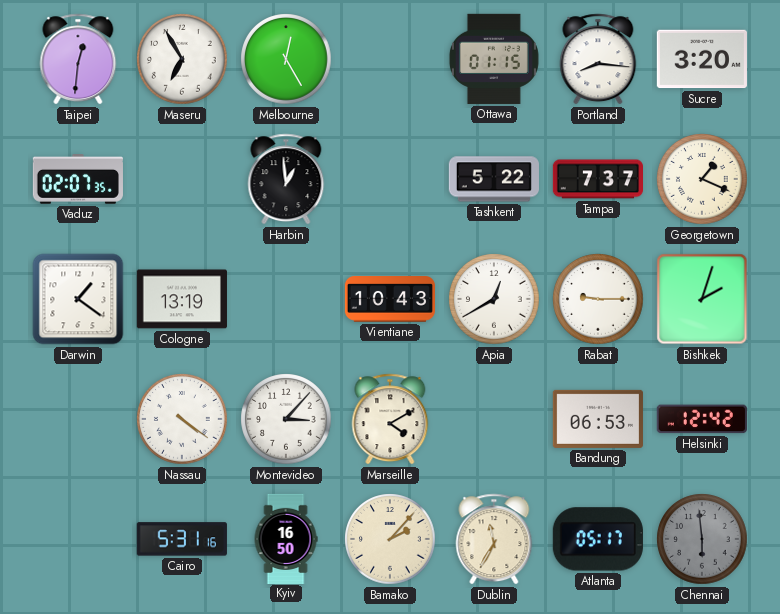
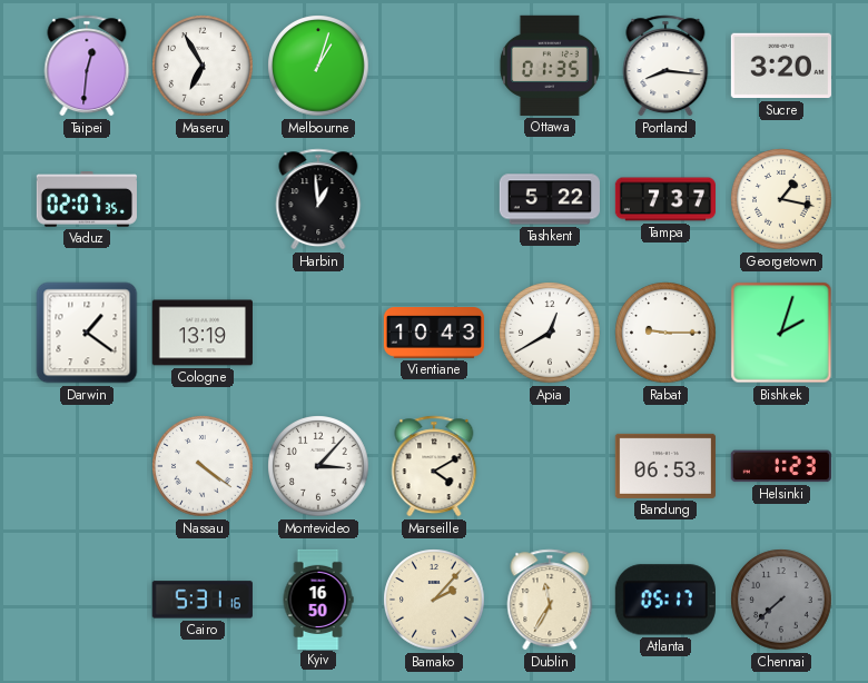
Melbourne: 12:25 -> 1:03 (318, 66)
Ottawa: 01:15 -> 01:35 (550, 66)
Georgetown: 1:19 -> 1:17 (781, 199)
Helsinki: 12:42 -> 1:23 (781, 466)
Chennai: 5:59 -> 7:38 (781, 600)
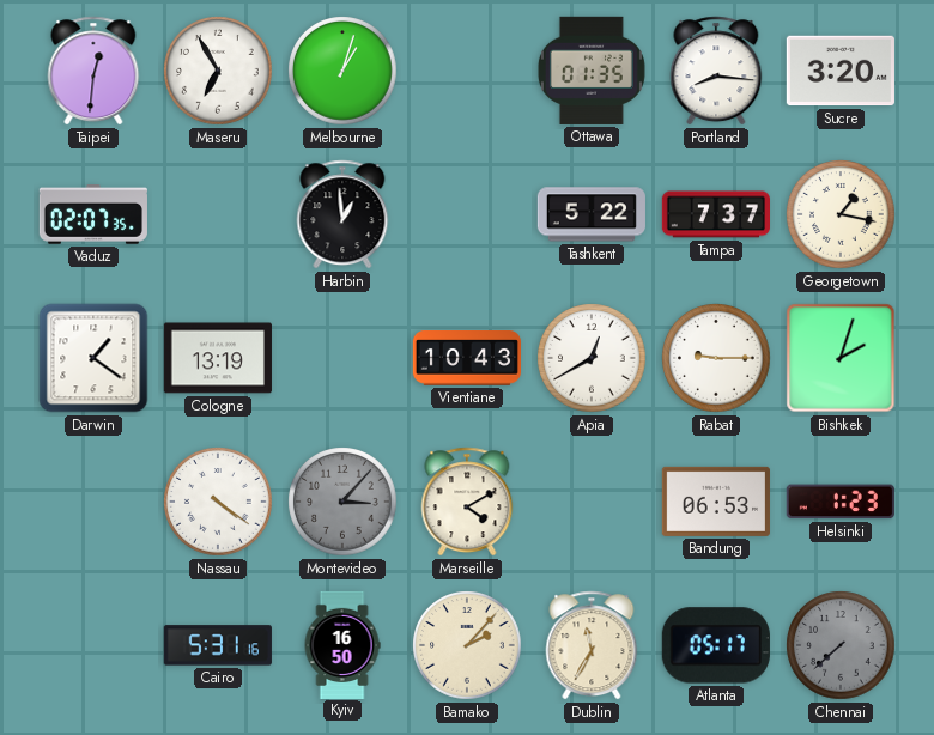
Montevideo dial: white -> grey (342, 502)
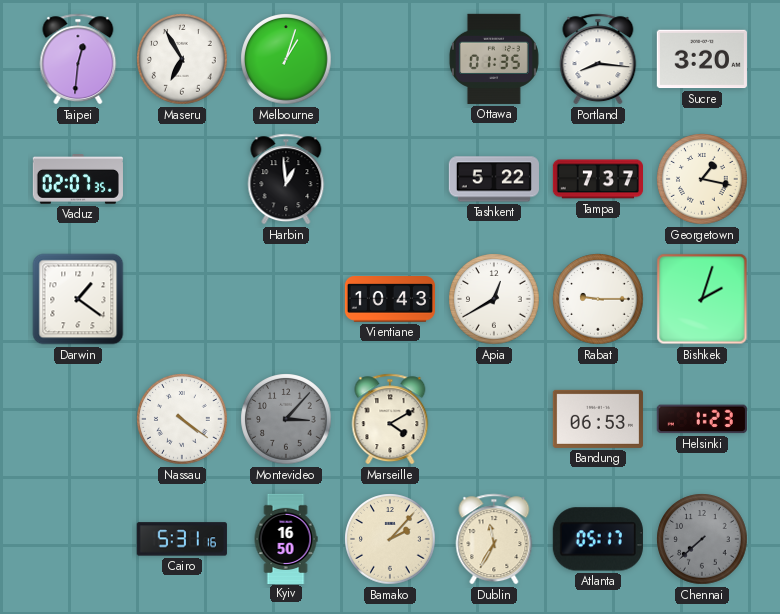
Cologne: 13:19 -> none (218, 358)
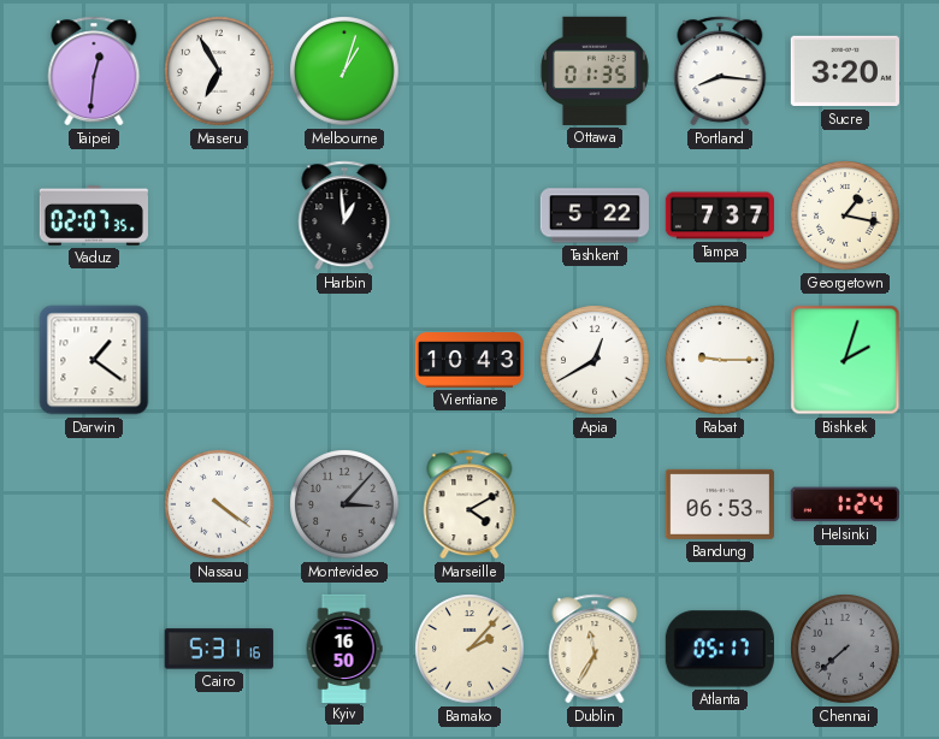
Helsinki: 1:23 -> 1:24 (845, 504)
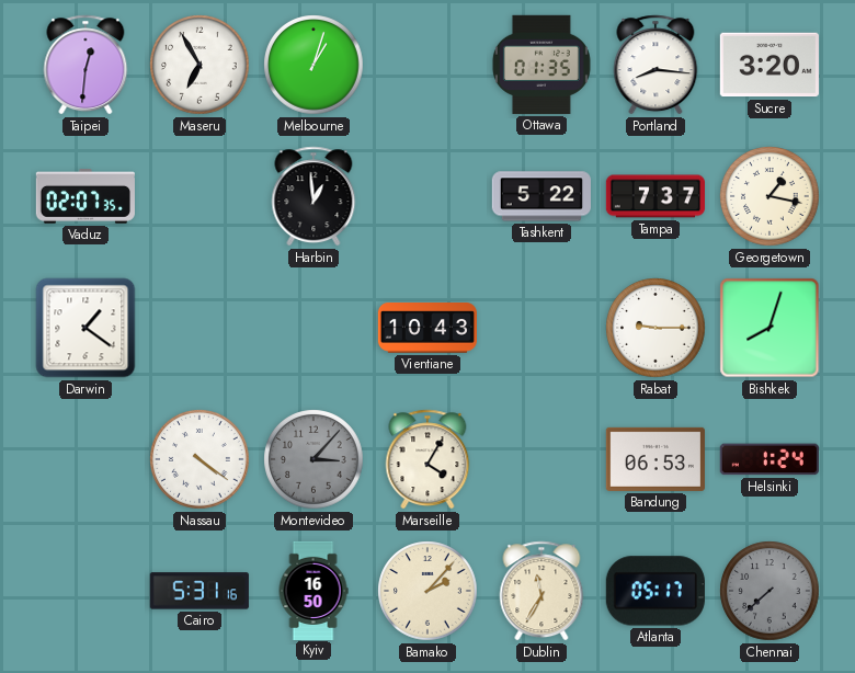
Apia: 12:40 -> none (595, 360)
Bishkek: 2:03 -> 8:03 (770, 328)
Marseille: 4:10 -> 4:05 (428, 459)
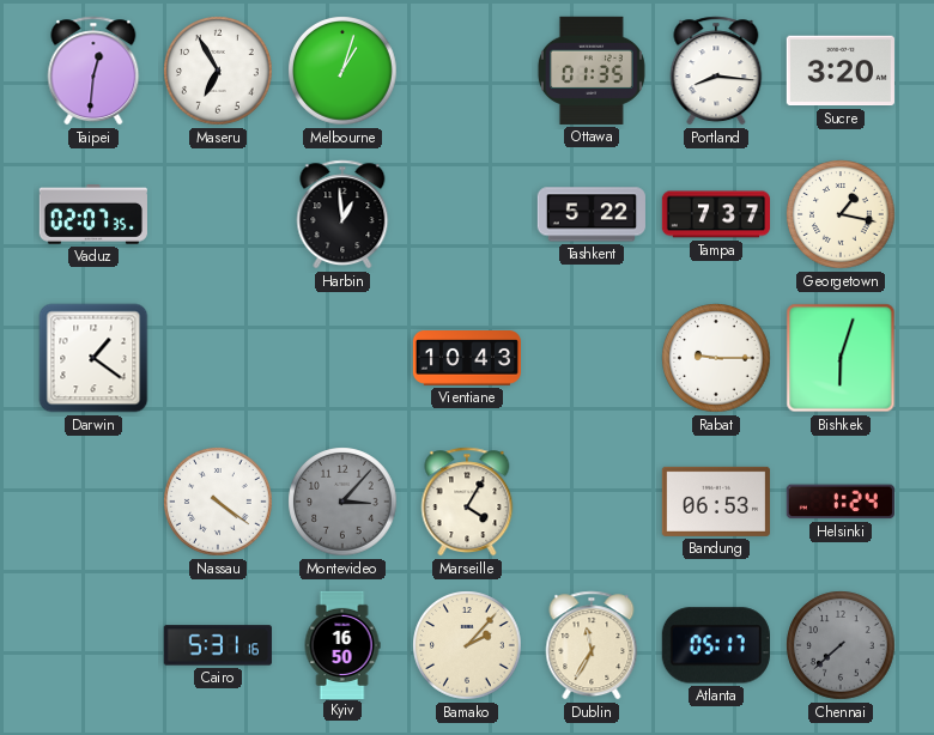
Bishkek: 8:03 -> 6:03 (841, 358)
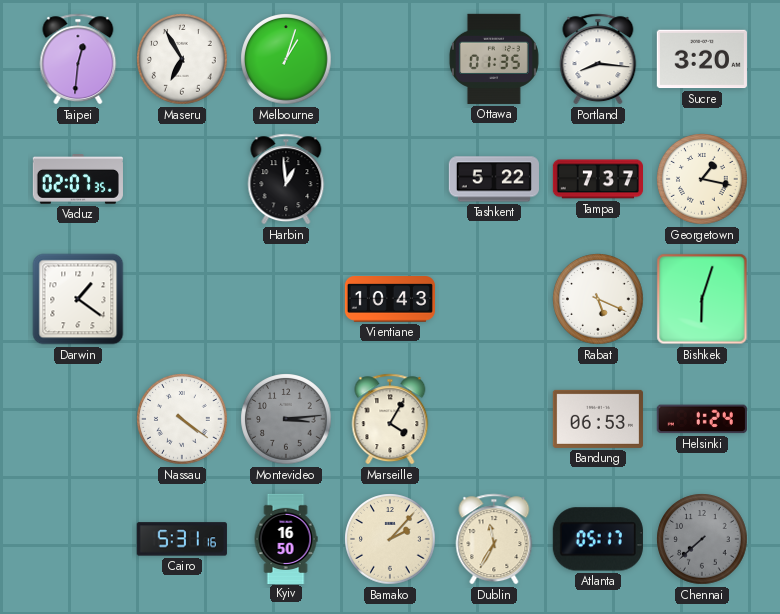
Rabat: 9:15 -> 5:19 (598, 299)
Montevideo: 3:07 -> 3:14 (286, 419)
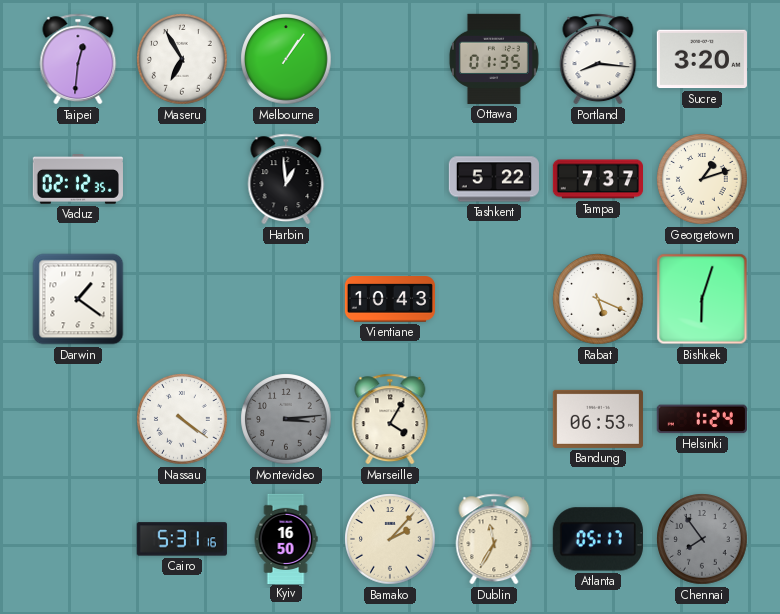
Melbourne: 1:03 -> 1:06 (286, 59)
Vaduz: 02:07 -> 02:12 (78, 179)
Georgetown: 1:17 -> 1:12 (702, 179)
Chennai: 7:38 -> 7:54 (702, 539)
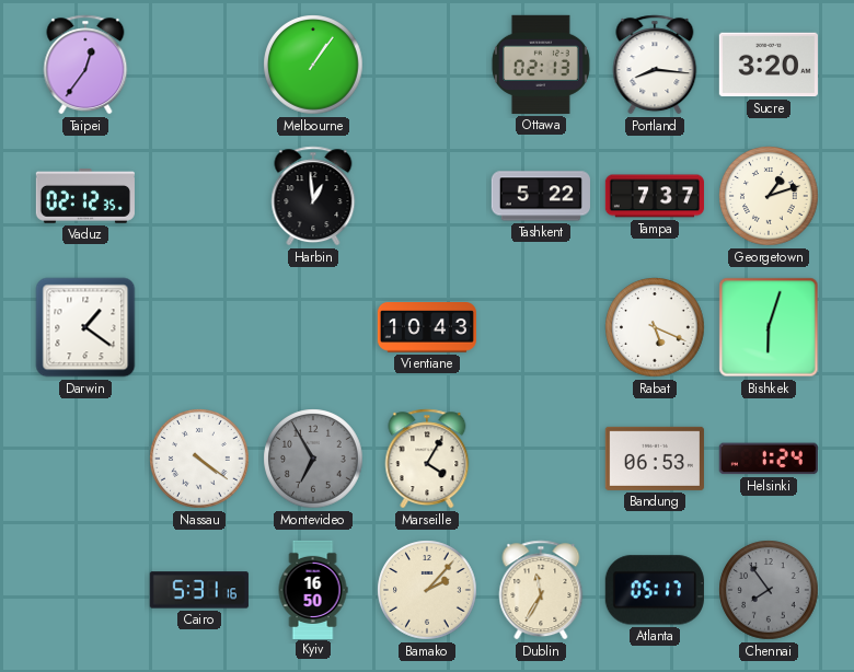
Taipei: 12:31 -> 12:36 (85, 65)
Maseru: 6:55 -> none (182, 59)
Ottawa: 01:35 -> 02:13 (541, 65)
Montevideo: 3:14 -> 6:55 (313, 459)
